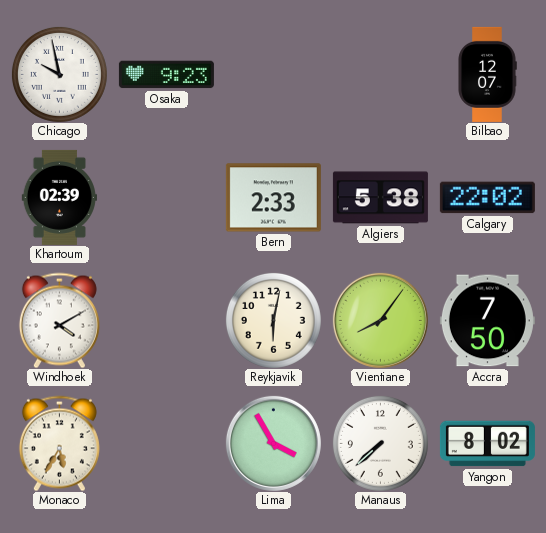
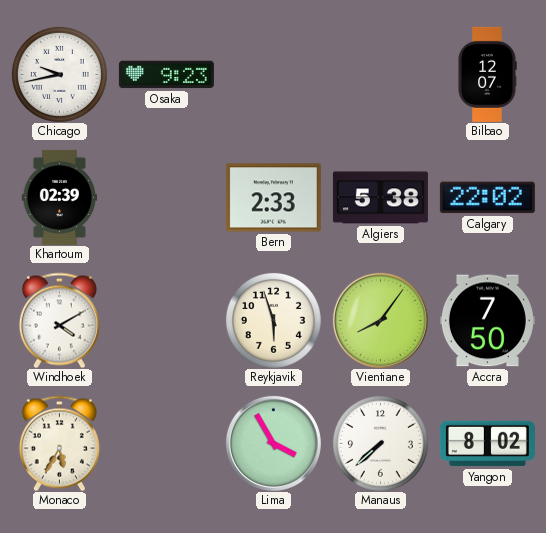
Chicago: 9:58 -> 9:43 (59, 74)
Reykjavik: 6:02 -> 5:57 (273, 320)
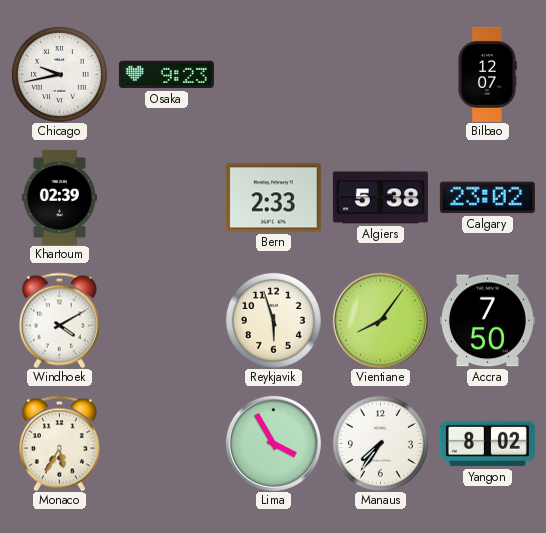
Calgary: 22:02 -> 23:02 (487, 198)
Manaus: 7:38 -> 7:36 (380, 443)
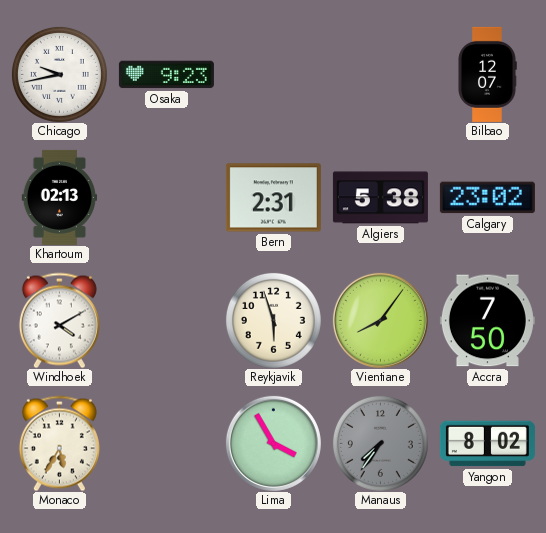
Khartoum: 02:39 -> 02:13 (59, 197)
Bern: 2:33 -> 2:31 (273, 198)
Manaus dial: white -> grey (380, 443)
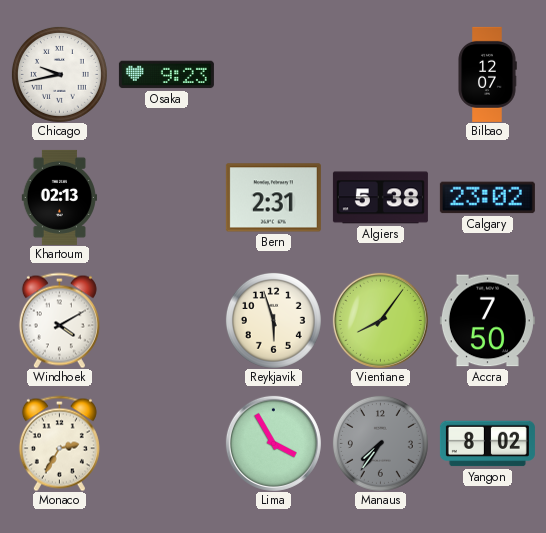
Monaco: 5:35 -> 2:35 (59, 443)
